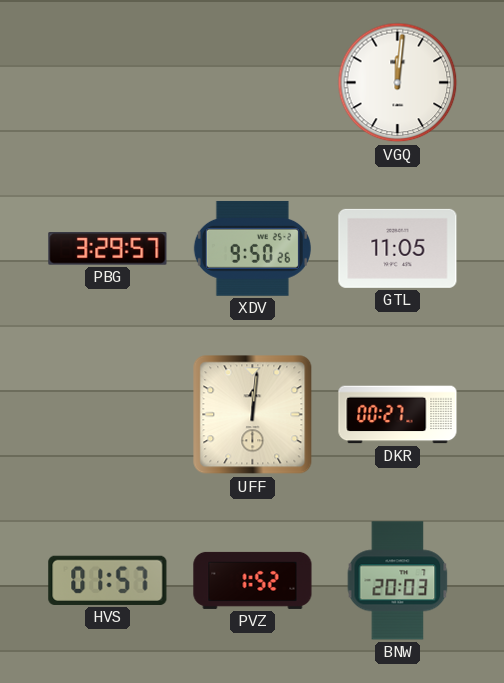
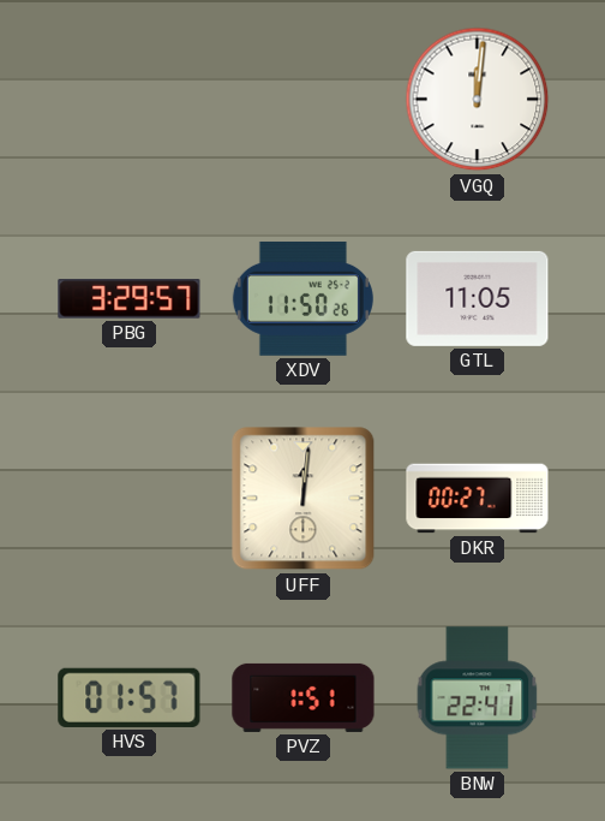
XDV: 9:50 -> 11:50 (302, 298)
PVZ: 1:52 -> 1:51 (304, 697)
BNW: 20:03 -> 22:41 (478, 698)
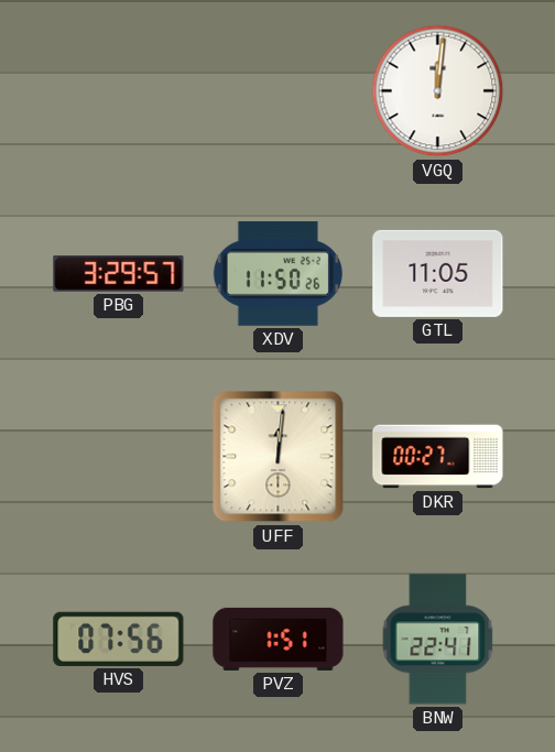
HVS: 01:57 -> 07:56 (119, 639)
